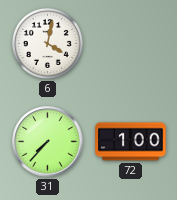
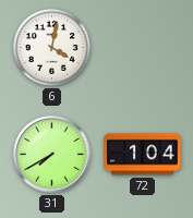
31: 7:37 -> 7:40 (52, 155)
72: 1:00 -> 1:04 (143, 155)
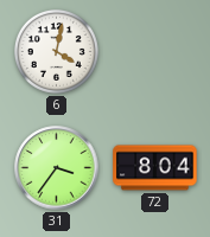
31: 7:40 -> 3:36 (57, 168)
72: 1:04 -> 8:04 (155, 168)
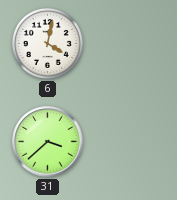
31: 3:36 -> 3:38 (48, 142)
72: 8:04 -> none (155, 168)
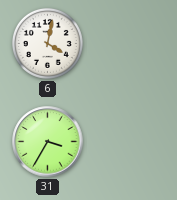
31: 3:38 -> 3:35 (48, 142)
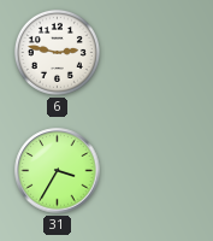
6: 4:02 -> 2:47 (57, 52)
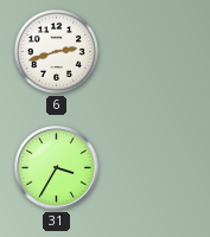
6: 2:47 -> 2:42 (56, 51)
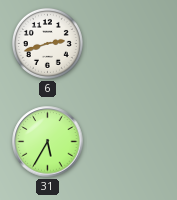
31: 3:35 -> 5:35 (48, 142)
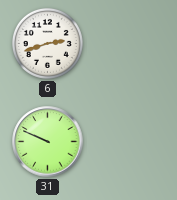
31: 5:35 -> 9:49 (48, 142)
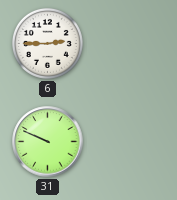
6: 2:42 -> 2:45 (47, 43)
